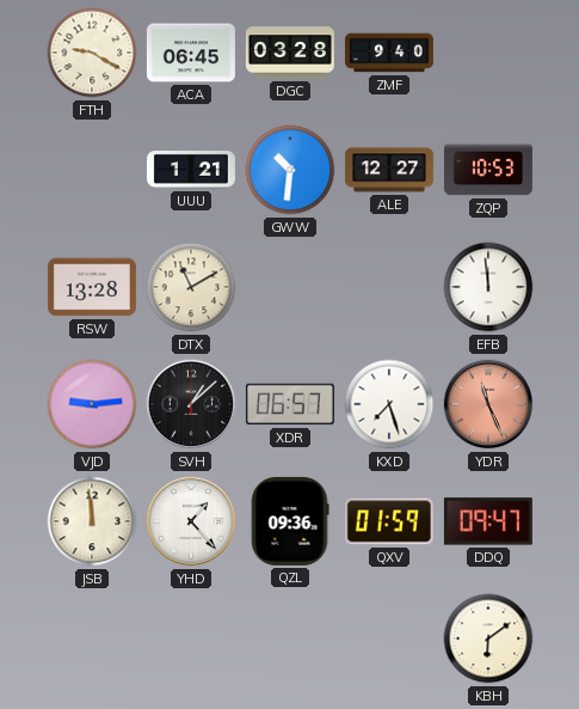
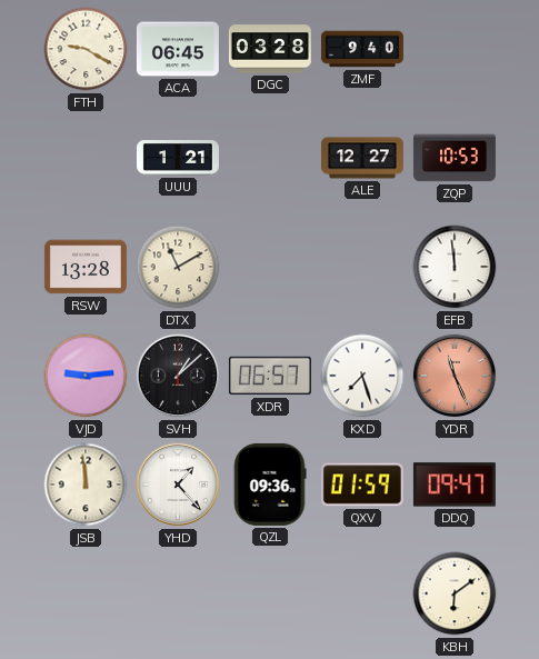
GWW: 10:31 -> none (290, 170)
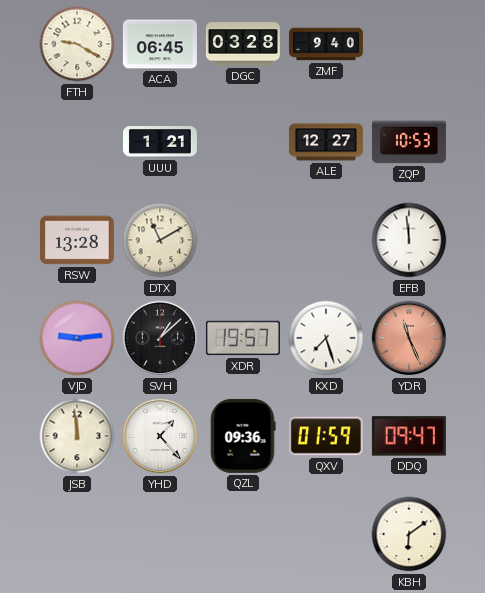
XDR: 06:57 -> 19:57 (243, 338)
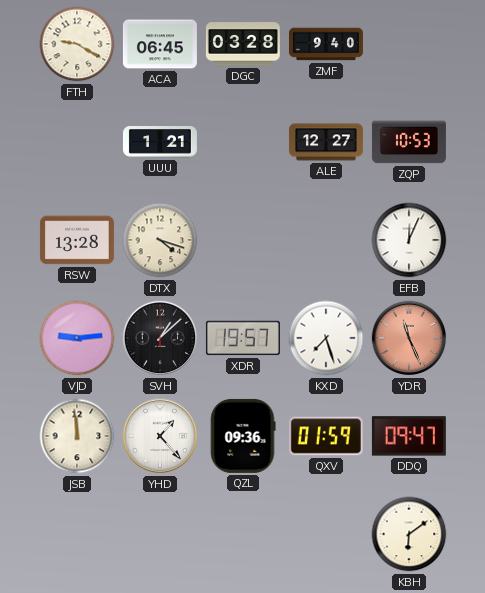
DTX: 11:10 -> 4:18 (160, 240)
EFB: 11:59 -> 12:04 (409, 240)
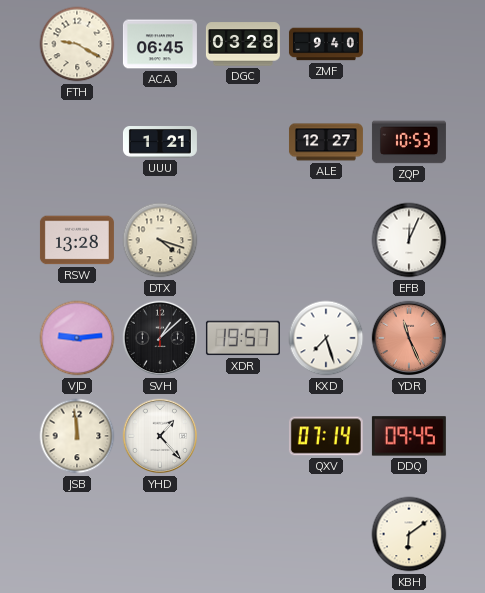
QZL: 09:36 -> none (243, 436)
QXV: 01:59 -> 07:14 (326, 436)
DDQ: 09:47 -> 09:45 (409, 436)
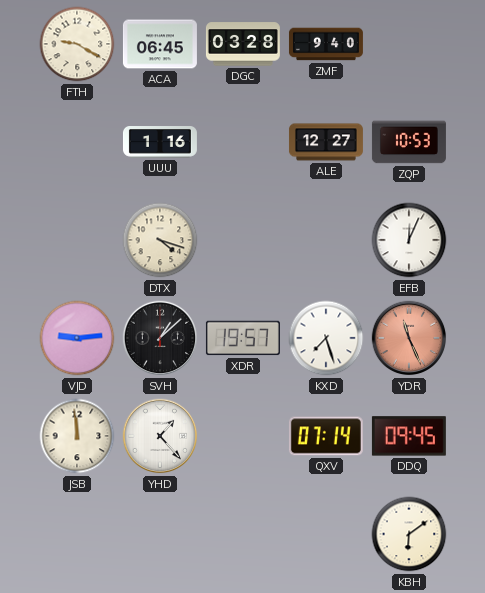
UUU: 1:21 -> 1:16 (160, 142)
RSW: 13:28 -> none (77, 240)
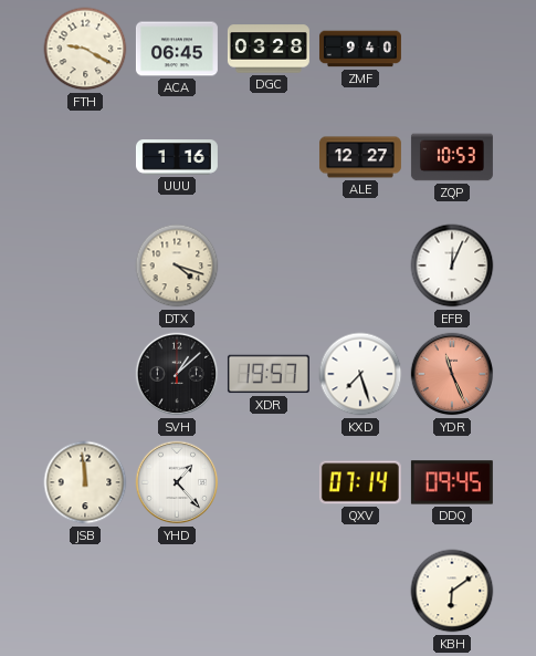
VJD: 9:14 -> none (77, 338)
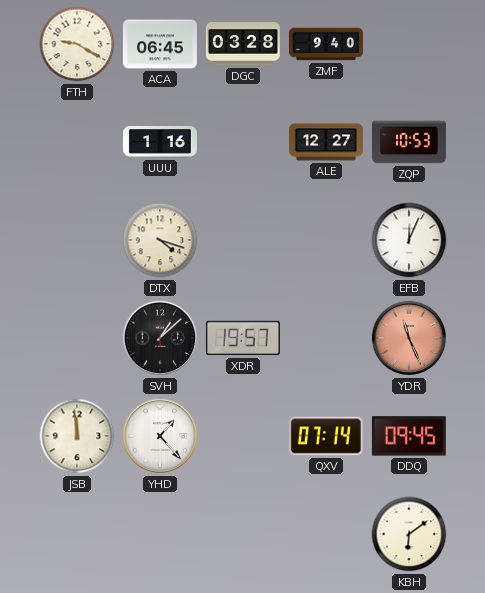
KXD: 7:27 -> none (360, 374)
